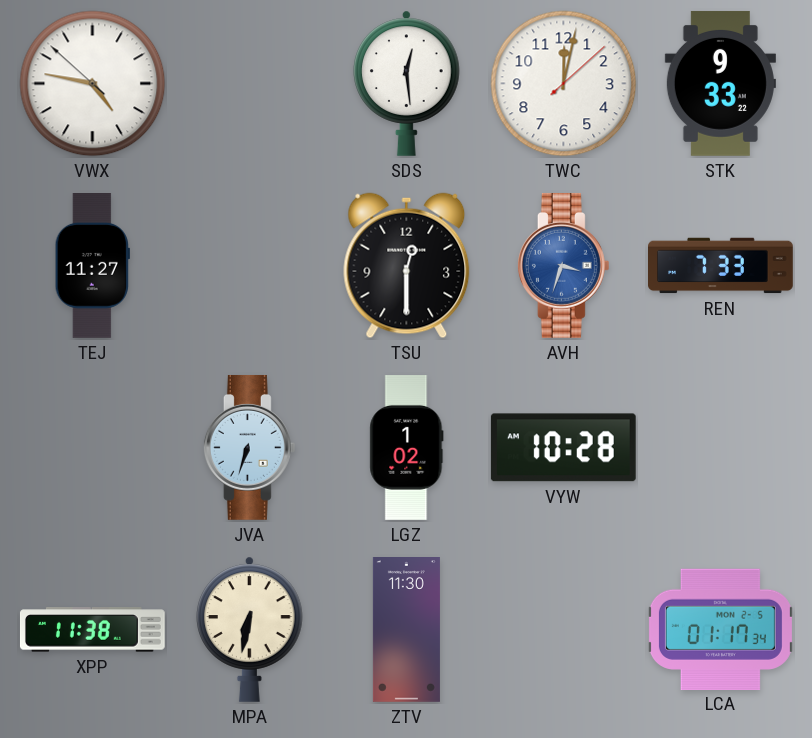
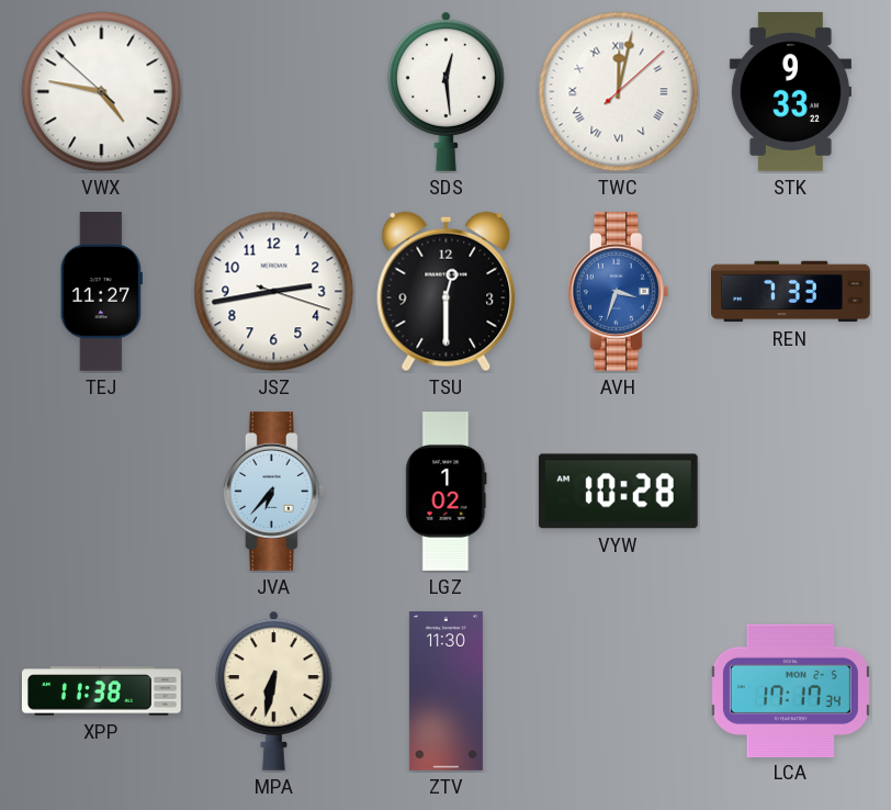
TWC numerals: Arabic -> Roman (619, 92)
JSZ: none -> 2:43 (274, 292)
JVA: 6:33 -> 6:37 (273, 491)
LCA: 01:17 -> 17:17 (790, 690)
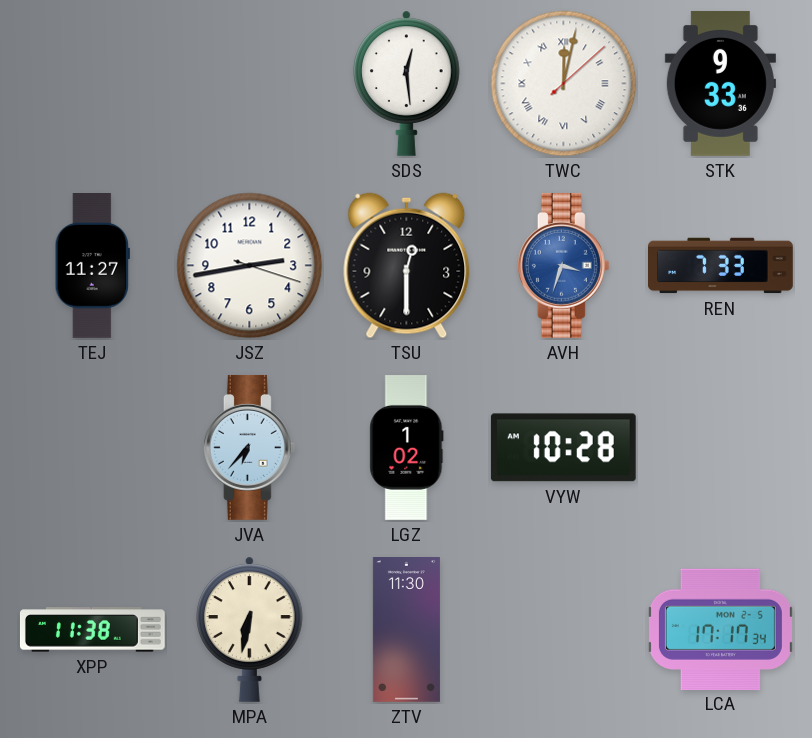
VWX: 4:46 -> none (102, 92)
STK: 9:33:22 -> 9:33:36 (720, 83)
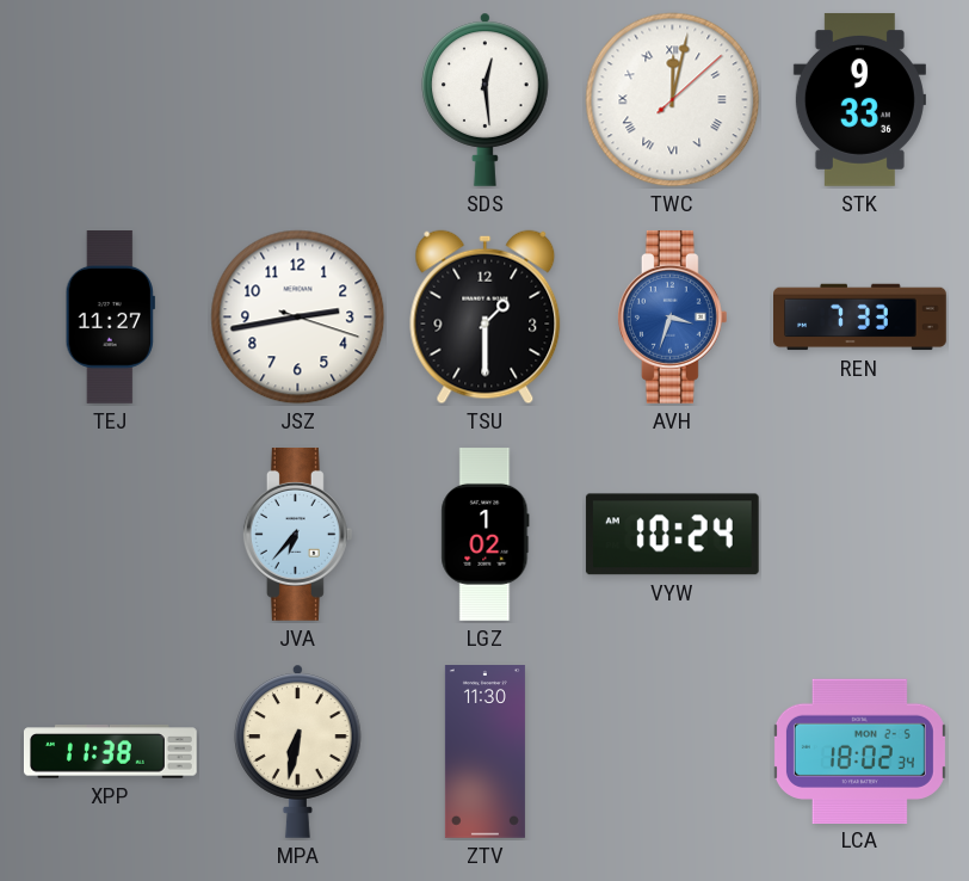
TSU: 12:30 -> 1:30 (486, 318)
VYW: 10:28 -> 10:24 (672, 535)
LCA: 17:17 -> 18:02 (859, 751)
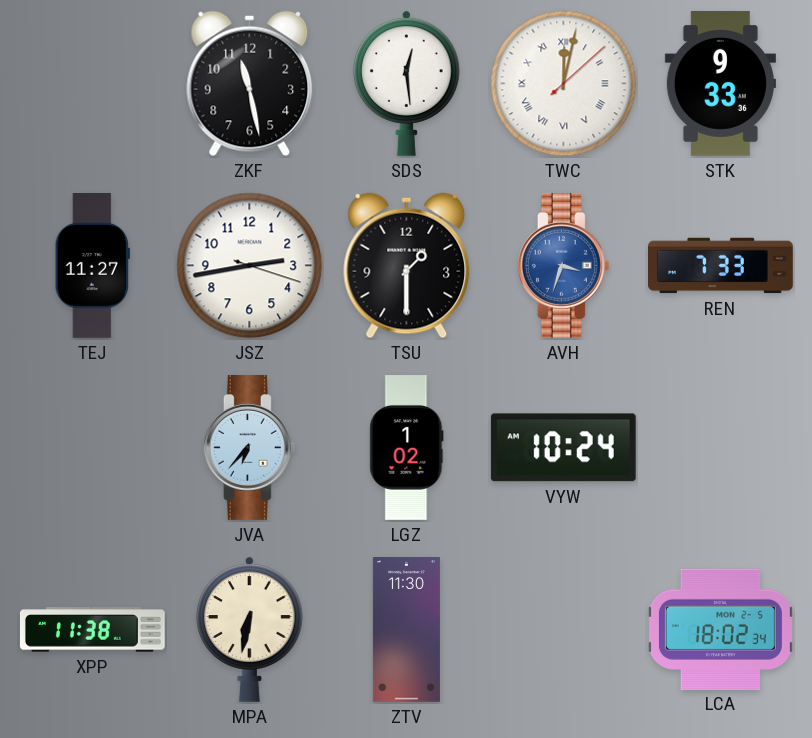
ZKF: none -> 11:28 (250, 84)
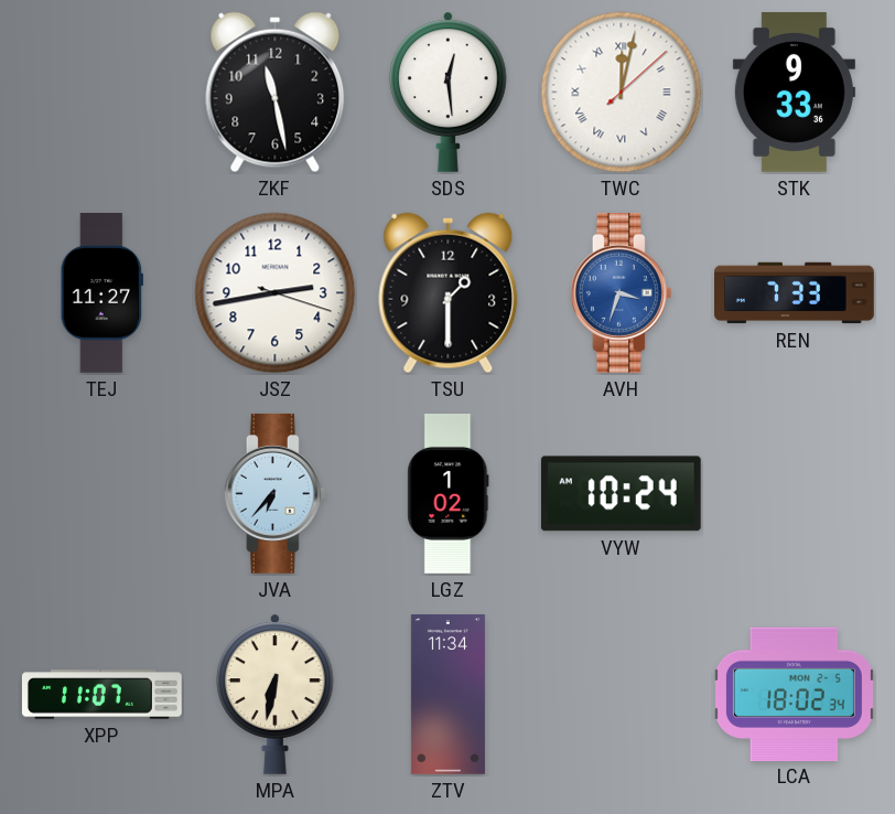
XPP: 11:38 -> 11:07 (101, 695)
ZTV: 11:30 -> 11:34 (447, 695)
